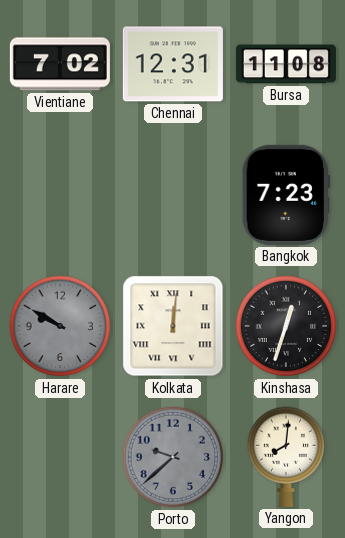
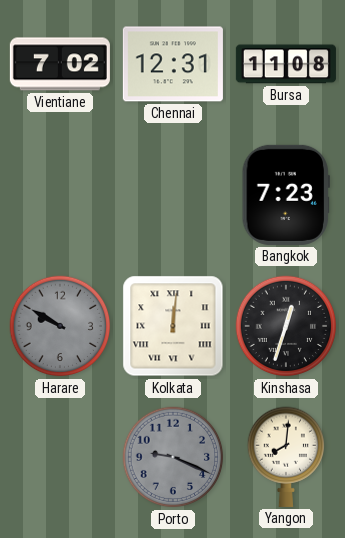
Porto: 9:38 -> 9:19 (173, 457)
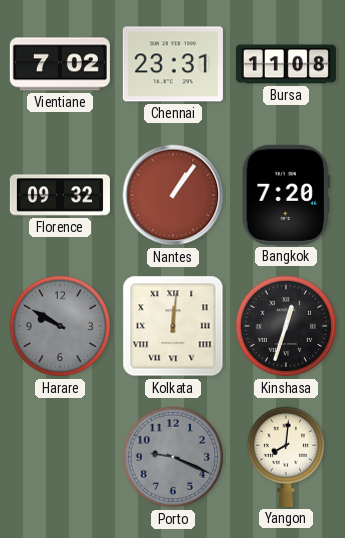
Chennai: 12:31 -> 23:31 (173, 64)
Florence: none -> 09:32 (60, 195)
Nantes: none -> 1:06 (173, 195)
Bangkok: 7:23 -> 7:20 (286, 195)
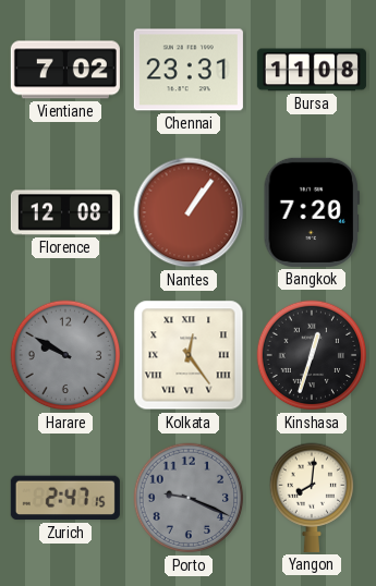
Florence: 09:32 -> 12:08 (65, 212)
Kolkata: 12:01 -> 12:24 (189, 355)
Zurich: none -> 2:47 (65, 498)
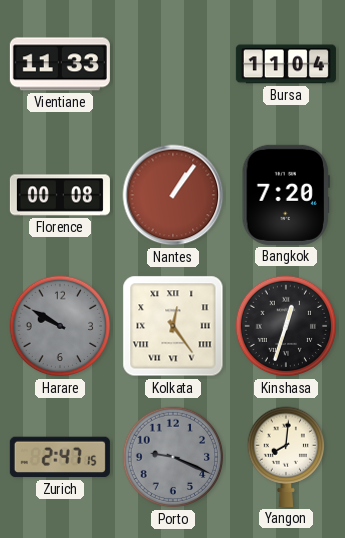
Vientiane: 7:02 -> 11:33 (60, 64)
Chennai: 23:31 -> none (189, 70)
Bursa: 11:08 -> 11:04 (286, 64)
Florence: 12:08 -> 00:08 (60, 195)
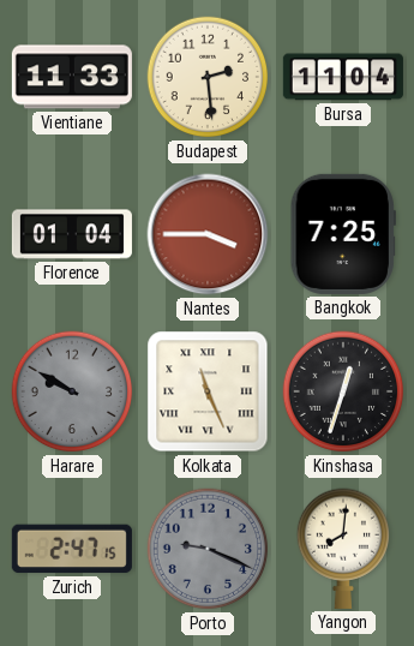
Budapest: none -> 2:29 (208, 77)
Florence: 00:08 -> 01:04 (72, 234)
Nantes: 1:06 -> 3:45 (208, 234)
Bangkok: 7:20 -> 7:25 (343, 234)
Kolkata: 12:24 -> 11:26 (208, 391)
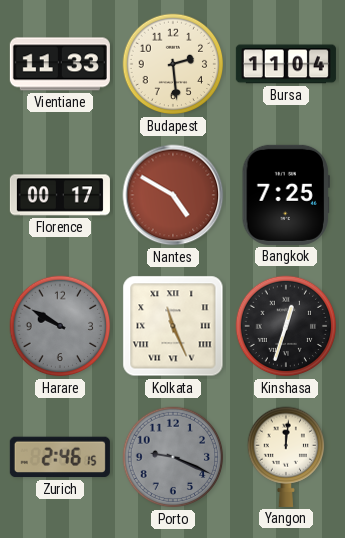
Florence: 01:04 -> 00:17 (60, 195)
Nantes: 3:45 -> 4:50 (173, 195)
Zurich: 2:47 -> 2:46 (60, 457)
Yangon: 8:01 -> 12:01 (285, 457)
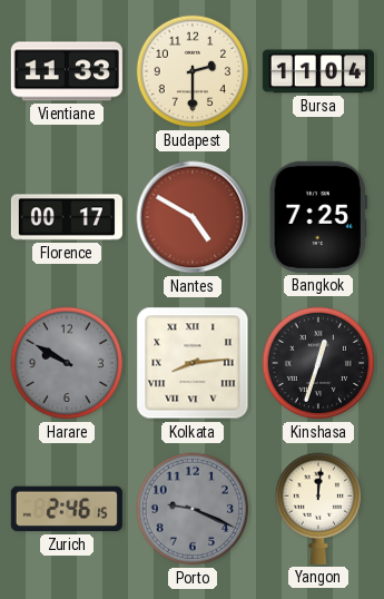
Budapest: 2:29 -> 2:30 (193, 71)
Kolkata: 11:26 -> 8:14 (193, 363)
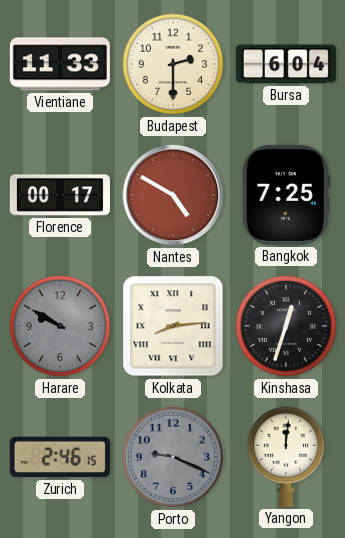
Bursa: 11:04 -> 6:04 (286, 64)
